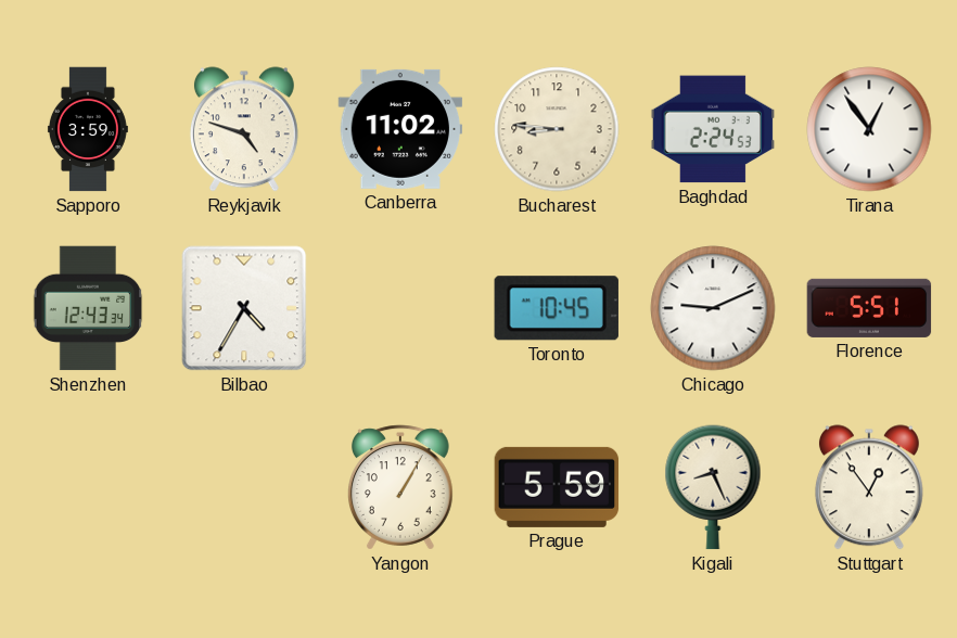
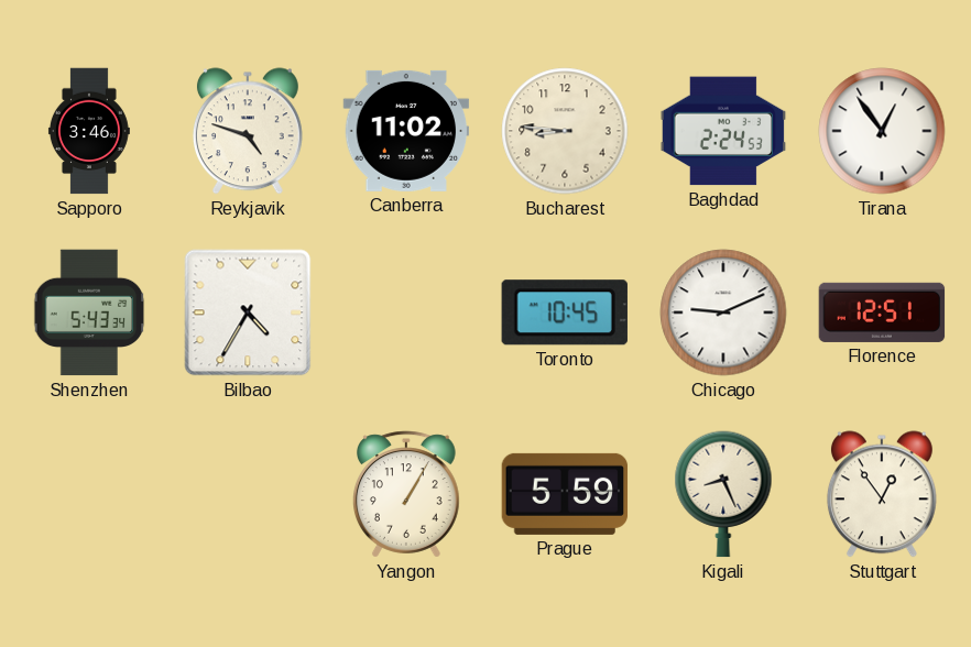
Sapporo: 3:59 -> 3:46 (89, 131)
Shenzhen: 12:43 -> 5:43 (89, 312)
Florence: 5:51 -> 12:51 (882, 312)
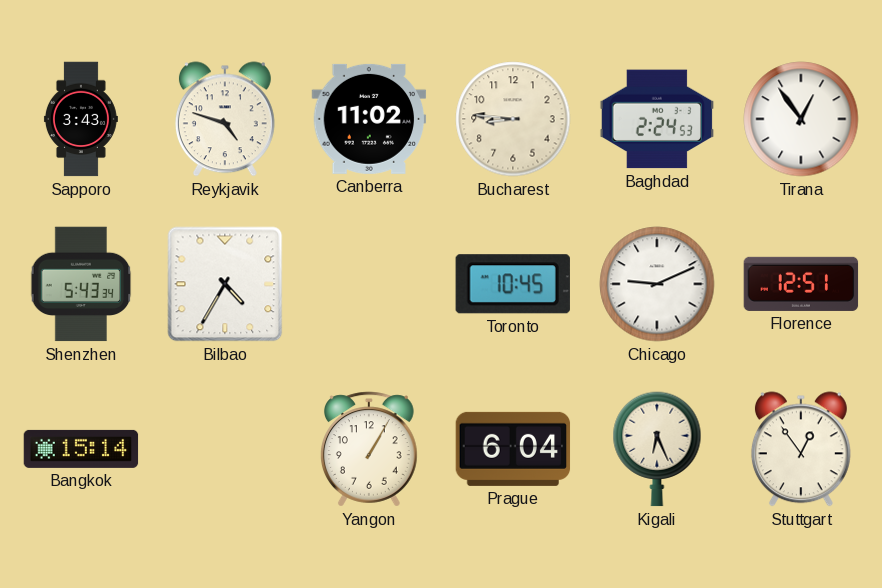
Sapporo: 3:46 -> 3:43 (81, 119)
Bangkok: none -> 15:14 (81, 449)
Prague: 5:59 -> 6:04 (513, 449)
Kigali: 8:26 -> 6:26 (657, 449)
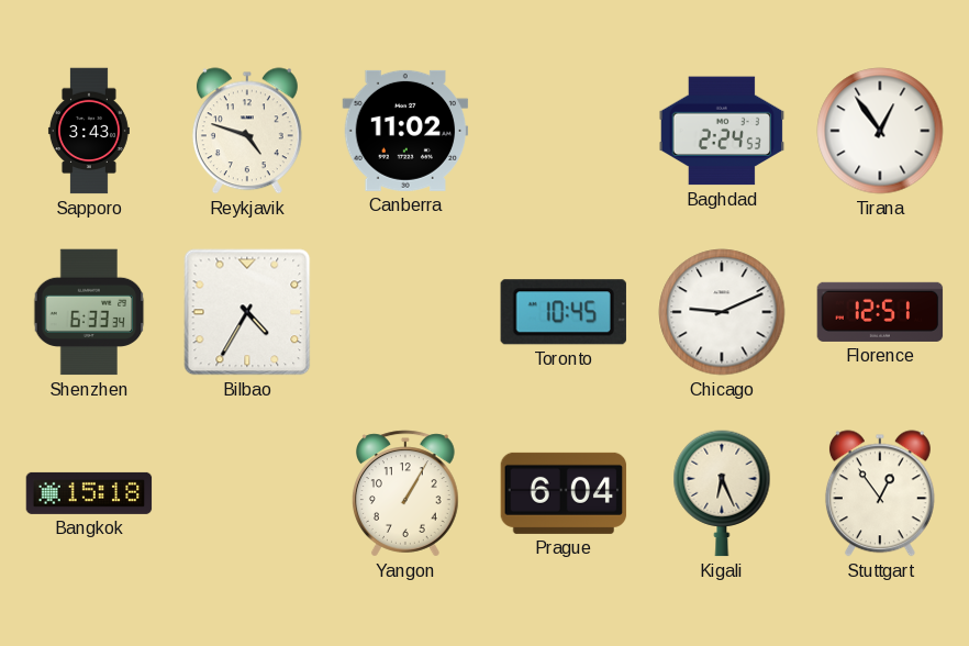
Bucharest: 8:46 -> none (513, 119)
Shenzhen: 5:43 -> 6:33 (89, 312)
Bangkok: 15:14 -> 15:18 (89, 493)
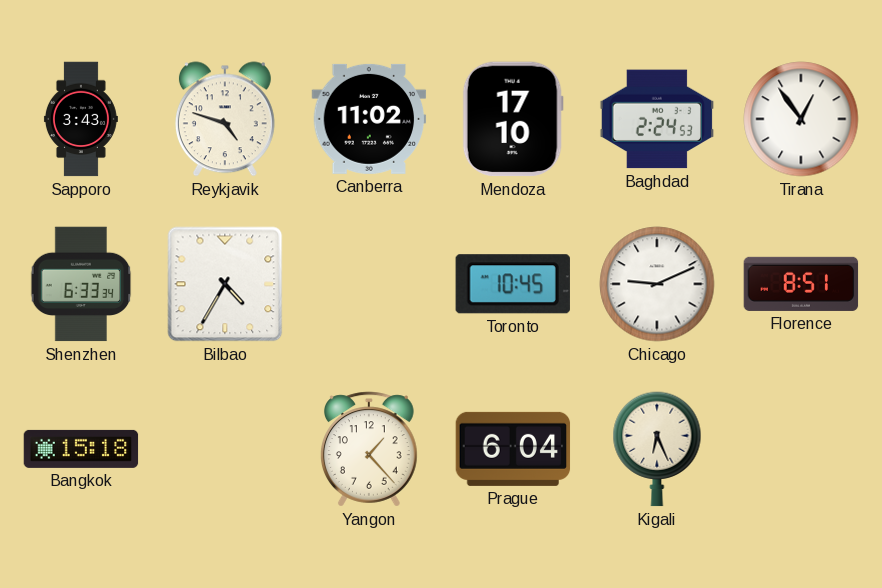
Mendoza: none -> 17:10 (513, 119)
Florence: 12:51 -> 8:51 (801, 284)
Yangon: 1:05 -> 1:23 (369, 449)
Stuttgart: 12:54 -> none (880, 493)
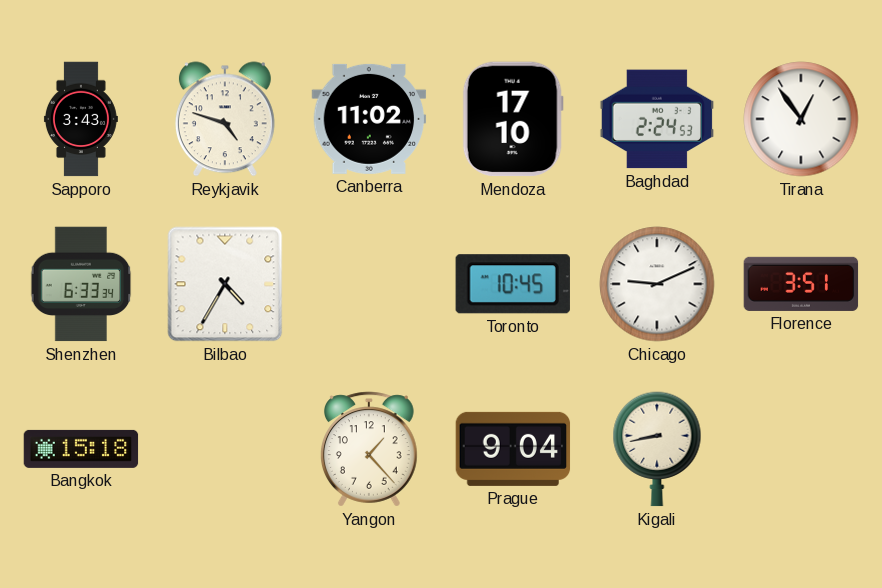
Florence: 8:51 -> 3:51 (801, 284)
Prague: 6:04 -> 9:04 (513, 449)
Kigali: 6:26 -> 8:43 (657, 449)
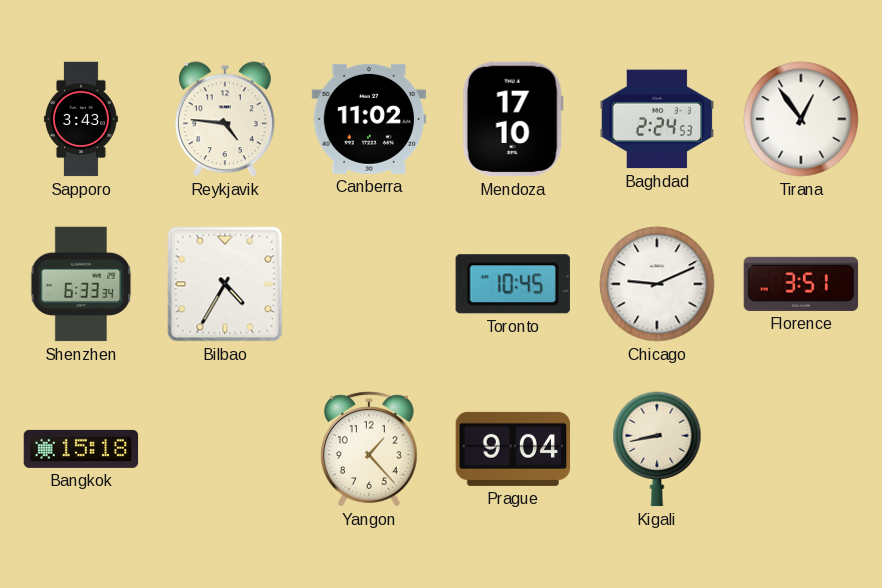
Reykjavik: 4:48 -> 4:46 (225, 119)
